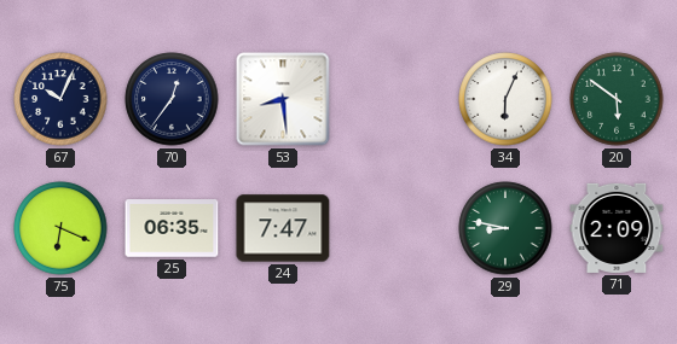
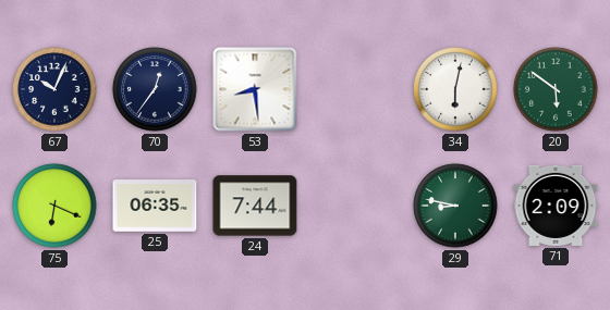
34: 6:04 -> 6:02 (455, 89)
24: 7:47 -> 7:44 (255, 206)
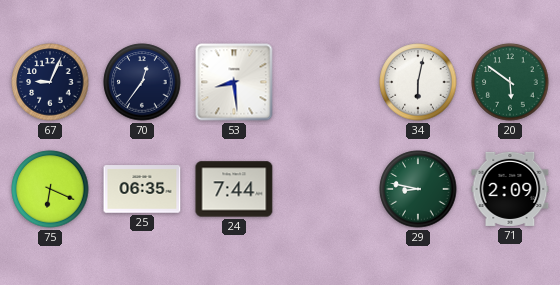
67: 10:04 -> 9:04 (50, 82)
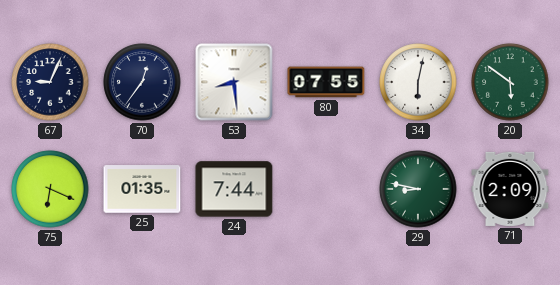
80: none -> 07:55 (326, 82)
25: 06:35 -> 01:35 (142, 189)
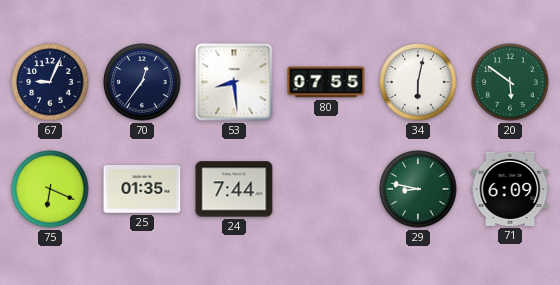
71: 2:09 -> 6:09 (510, 189)
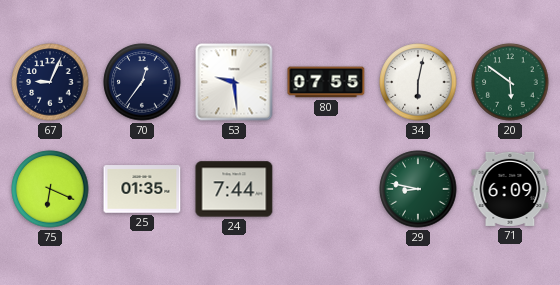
53: 8:29 -> 9:29 (234, 82)
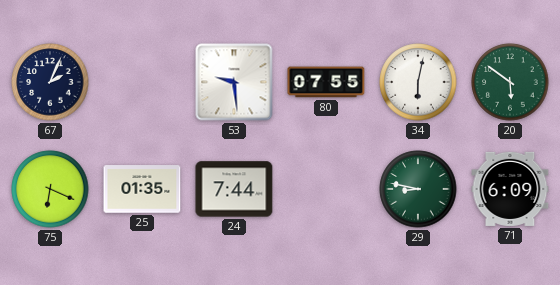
67: 9:04 -> 2:04 (50, 82)
70: 12:36 -> none (142, 82)
